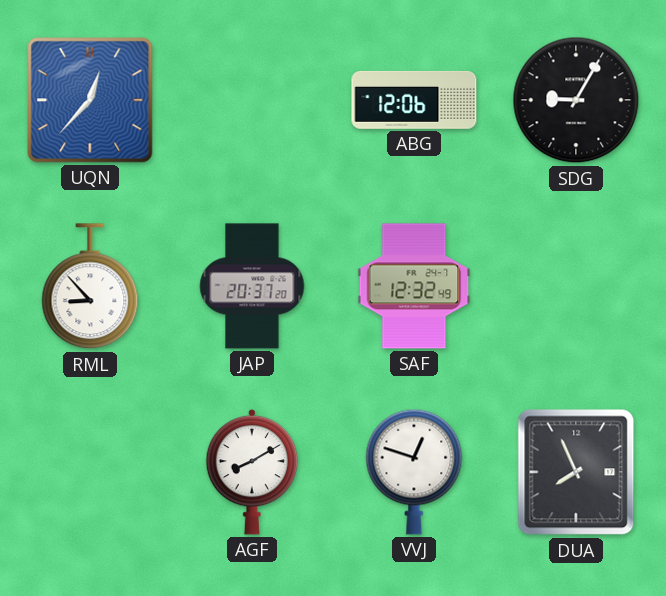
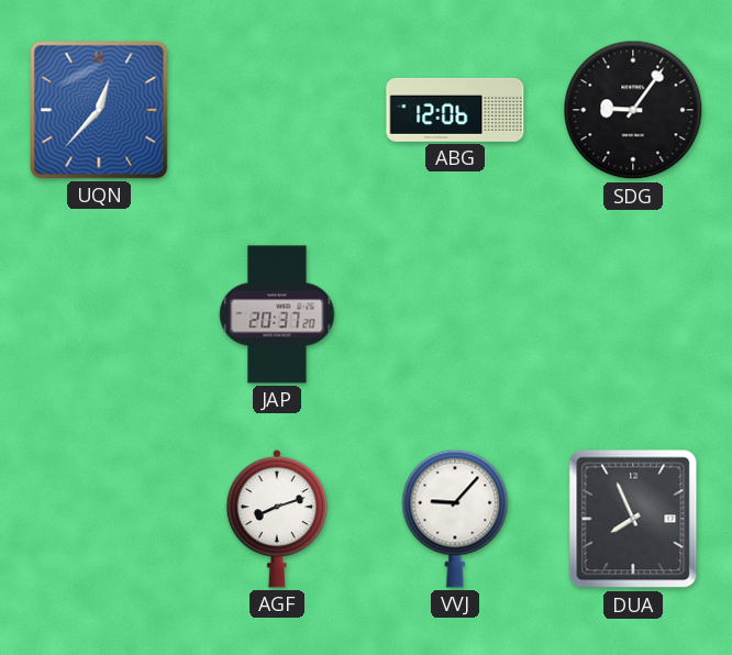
SDG: 9:05 -> 9:06 (633, 110)
RML: 8:53 -> none (90, 287)
SAF: 12:32 -> none (414, 286)
AGF: 8:10 -> 8:12 (277, 519)
VVJ: 12:48 -> 9:07 (455, 519)
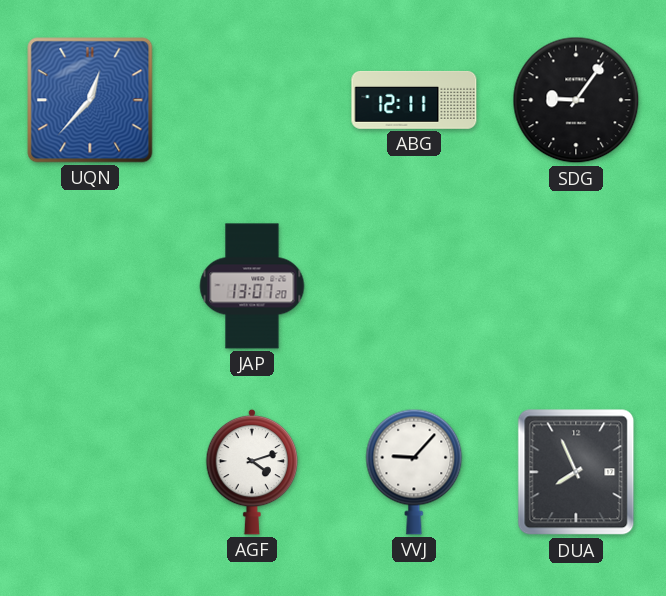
ABG: 12:06 -> 12:11 (414, 100)
JAP: 20:37 -> 13:07 (252, 286)
AGF: 8:12 -> 4:12 (252, 472)
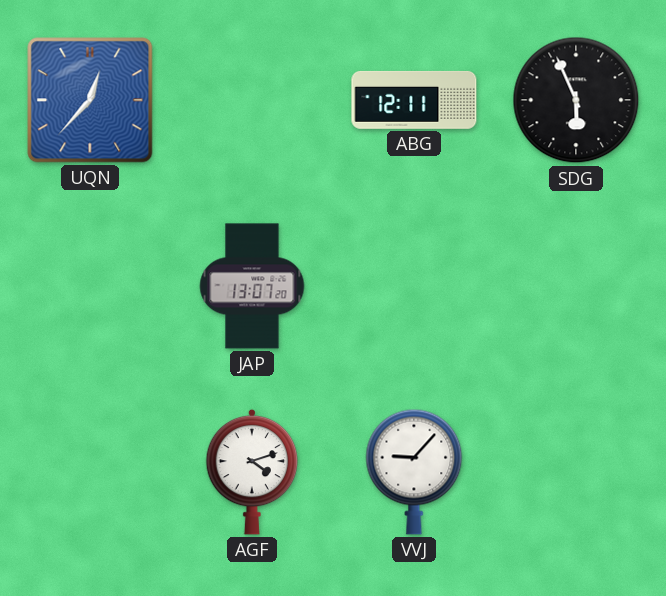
SDG: 9:06 -> 5:56 (576, 100)
DUA: 7:56 -> none (576, 472)
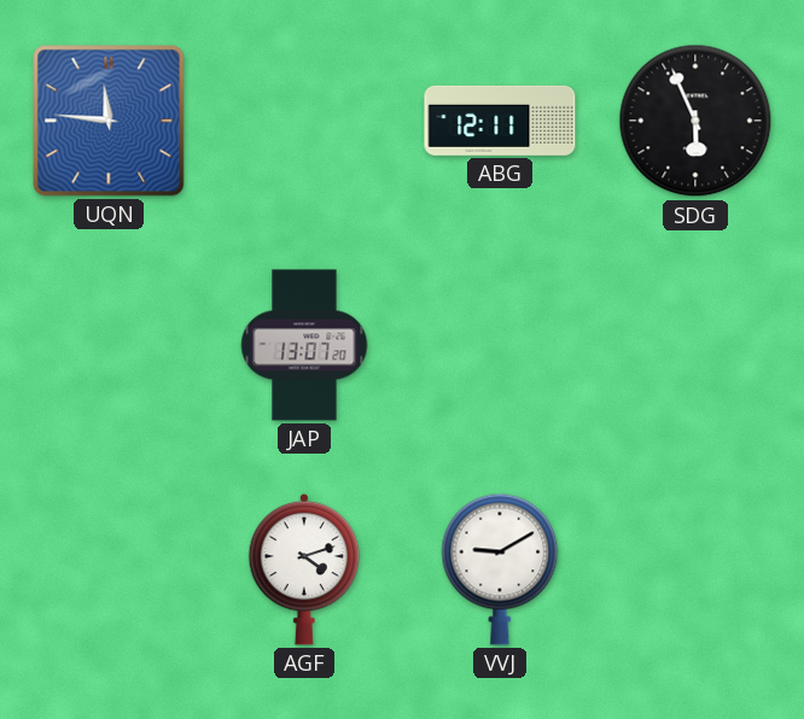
UQN: 12:37 -> 11:46 (109, 121)
VVJ: 9:07 -> 9:10 (500, 569)
